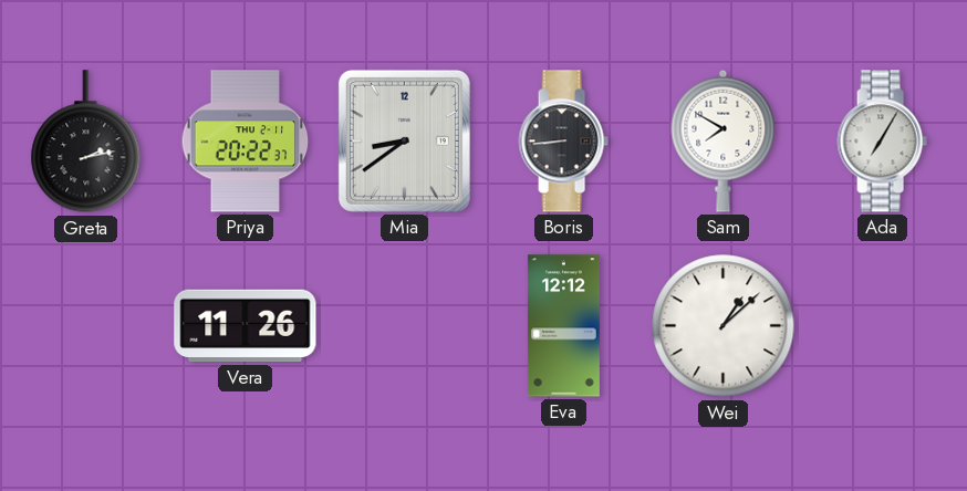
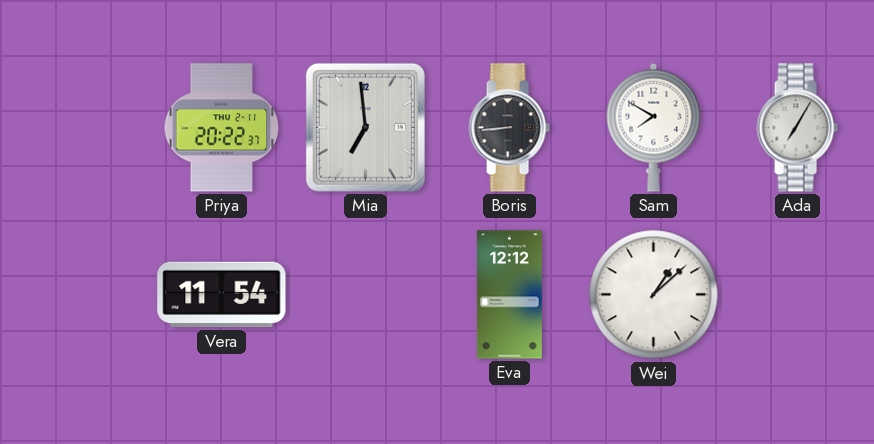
Greta: 2:13 -> none (86, 142)
Mia: 8:39 -> 6:59 (365, 127)
Vera: 11:26 -> 11:54 (222, 295)
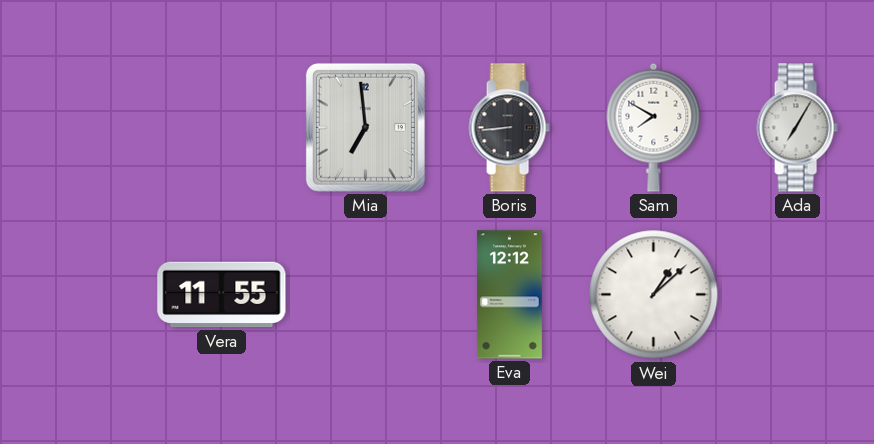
Priya: 20:22 -> none (222, 128)
Vera: 11:54 -> 11:55 (222, 295)
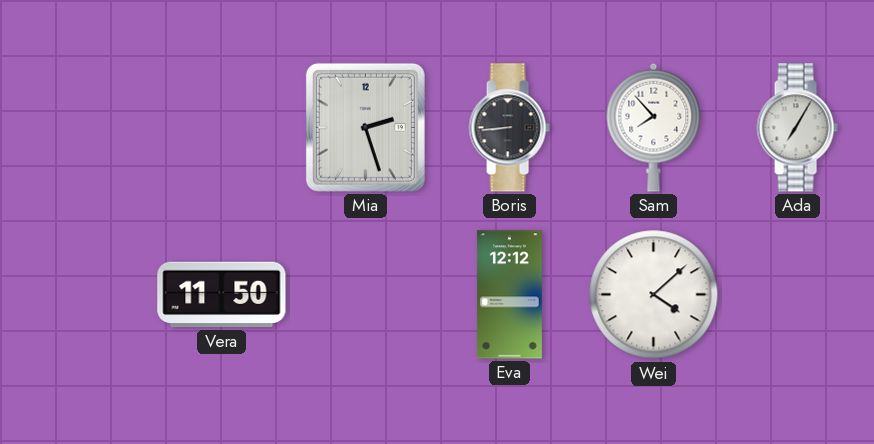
Mia: 6:59 -> 2:27 (365, 127)
Sam: 7:50 -> 7:53 (654, 127)
Vera: 11:55 -> 11:50 (222, 295)
Wei: 1:08 -> 4:08 (654, 295)
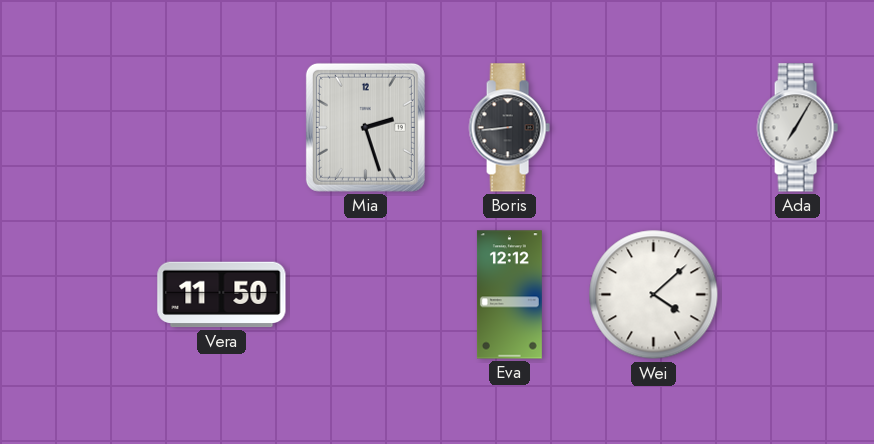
Sam: 7:53 -> none (654, 127)
